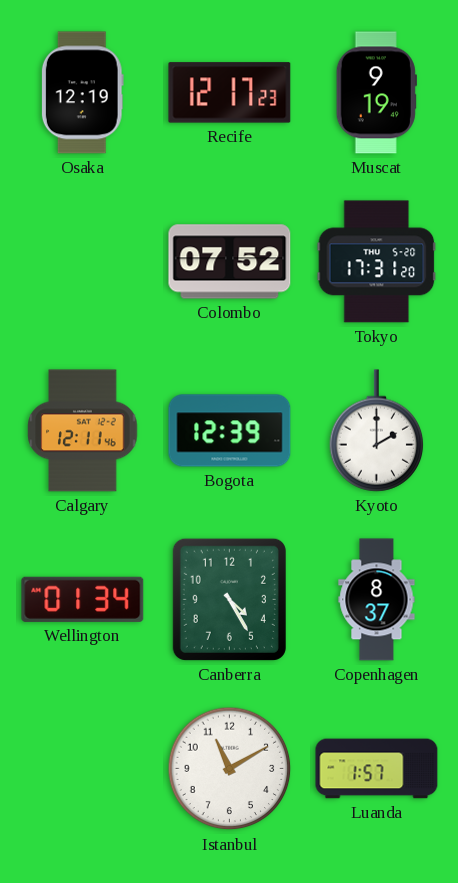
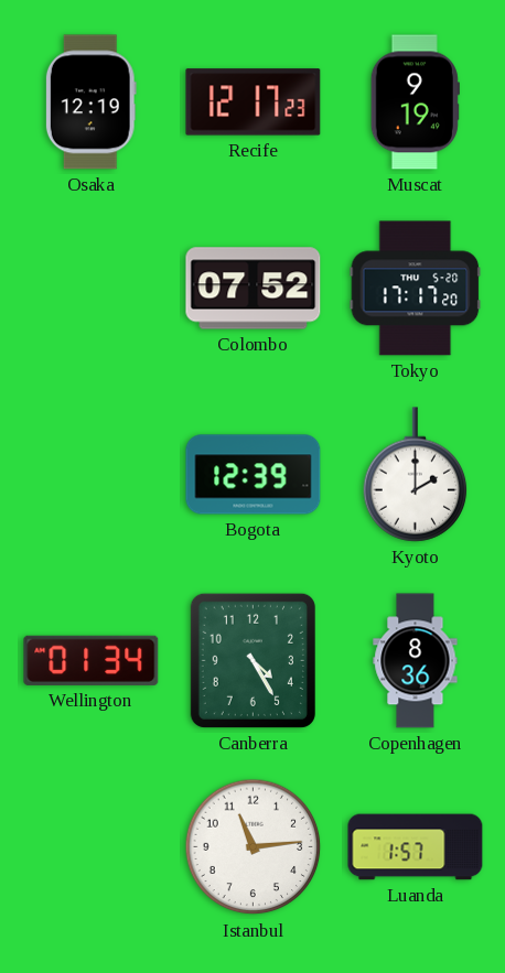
Tokyo: 17:31 -> 17:17 (416, 289)
Calgary: 12:11 -> none (83, 431)
Copenhagen: 8:37 -> 8:36 (416, 661)
Istanbul: 11:10 -> 11:14 (254, 847)
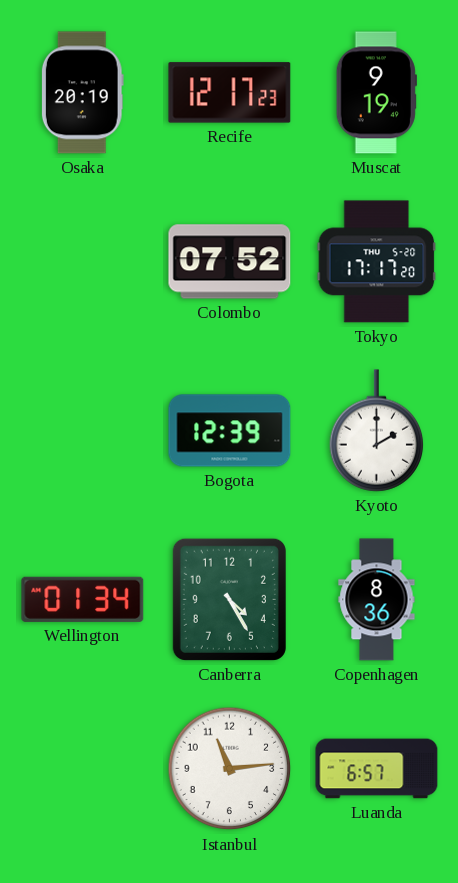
Osaka: 12:19 -> 20:19 (82, 93)
Luanda: 1:57 -> 6:57 (377, 769)
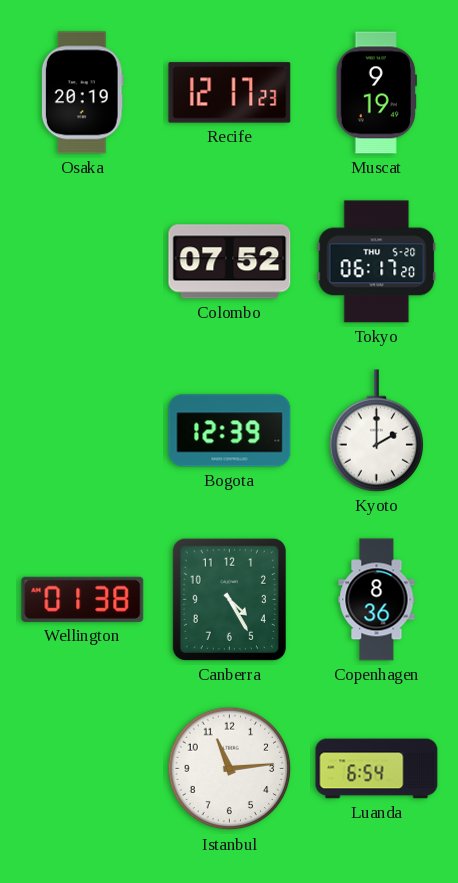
Tokyo: 17:17 -> 06:17 (377, 262)
Wellington: 01:34 -> 01:38 (83, 599)
Luanda: 6:57 -> 6:54 (377, 769)
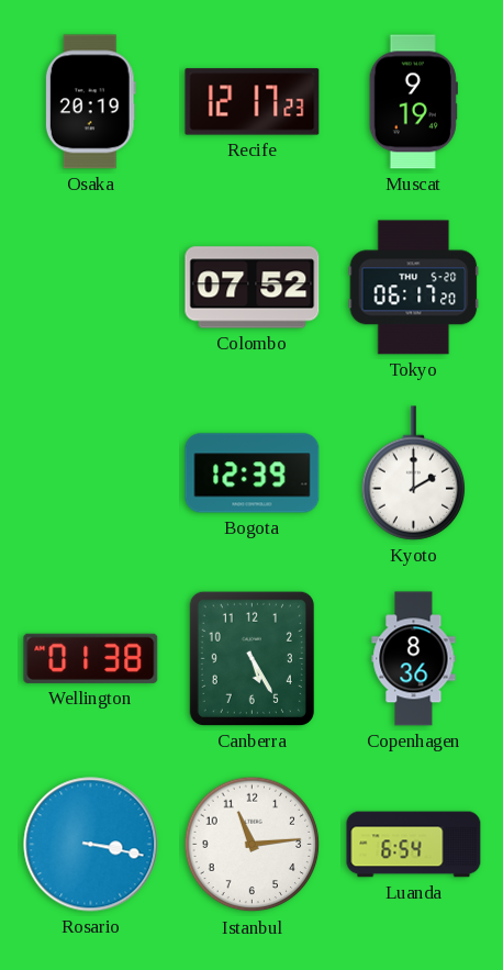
Canberra: 4:25 -> 5:25 (251, 658)
Rosario: none -> 3:17 (91, 845)
